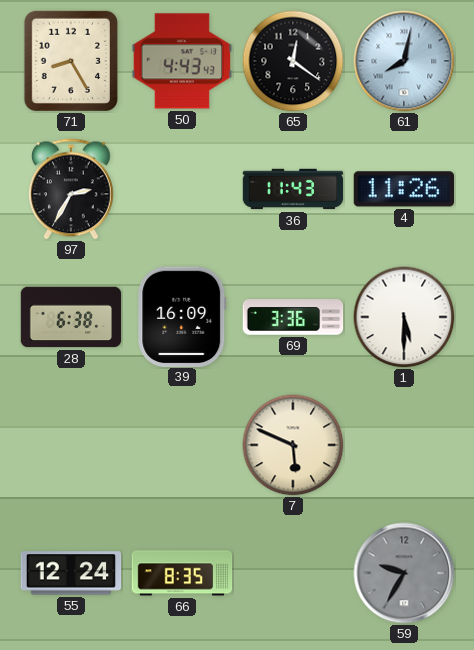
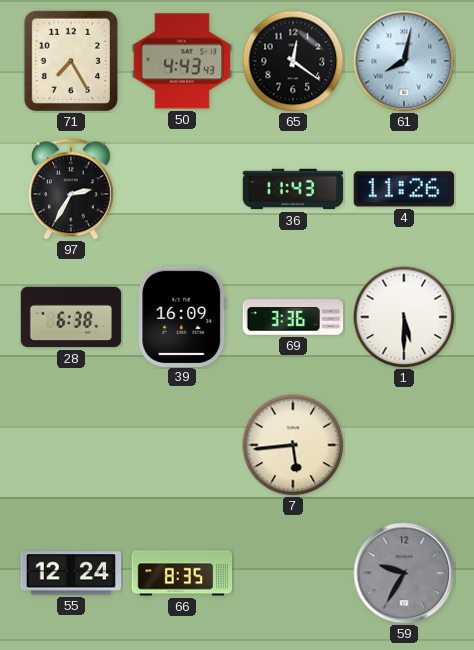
71: 8:25 -> 7:25 (71, 60)
7: 5:49 -> 5:44 (293, 445)
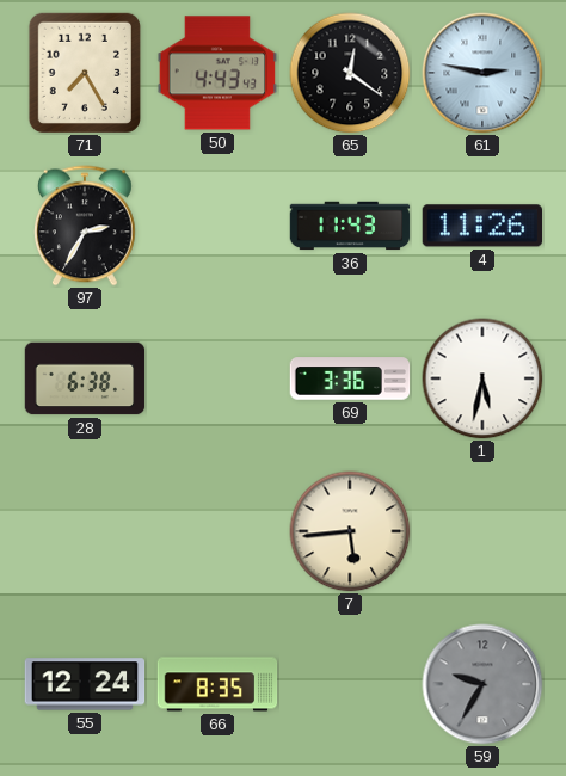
61: 8:02 -> 2:47 (482, 73)
39: 16:09 -> none (182, 316)
1: 5:30 -> 5:32 (482, 378)
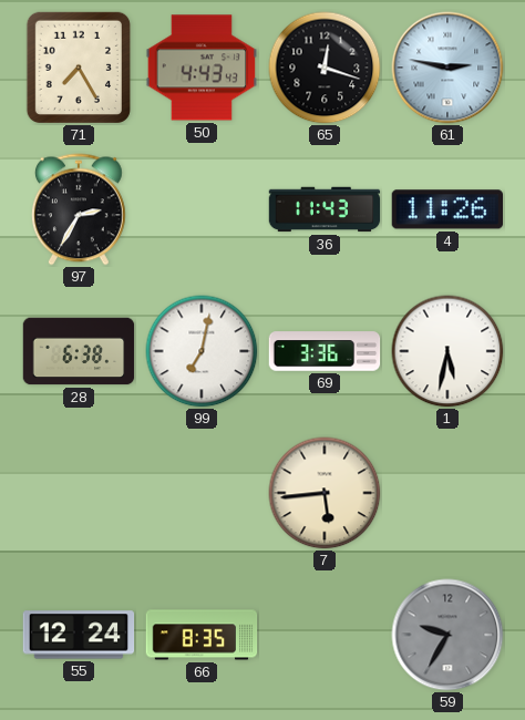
65: 12:21 -> 12:18 (325, 68)
99: none -> 7:02 (202, 351)
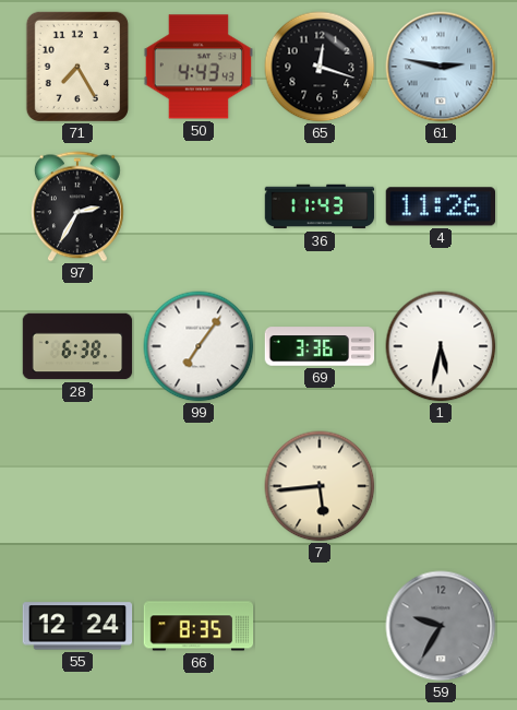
99: 7:02 -> 7:06 (199, 346)
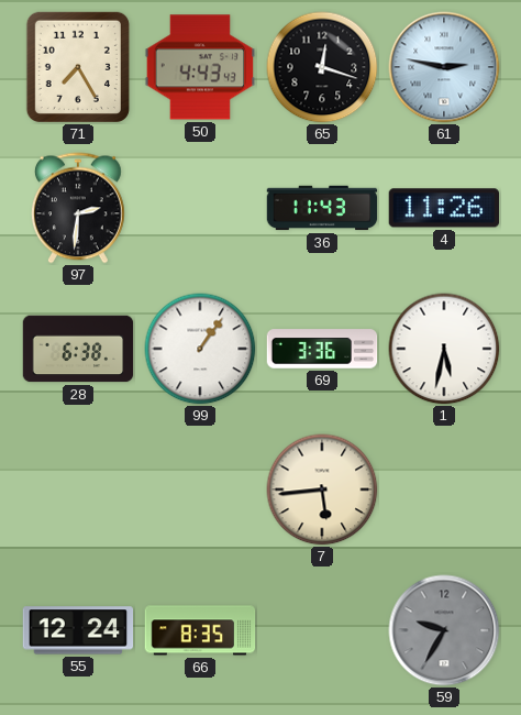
97: 2:35 -> 2:31 (78, 208)
99: 7:06 -> 1:06 (200, 349)
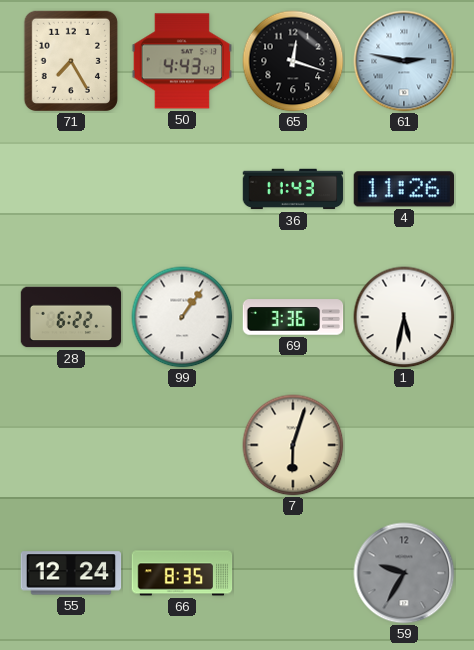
97: 2:31 -> none (78, 208)
28: 6:38 -> 6:22 (71, 317)
7: 5:44 -> 6:03 (293, 445)
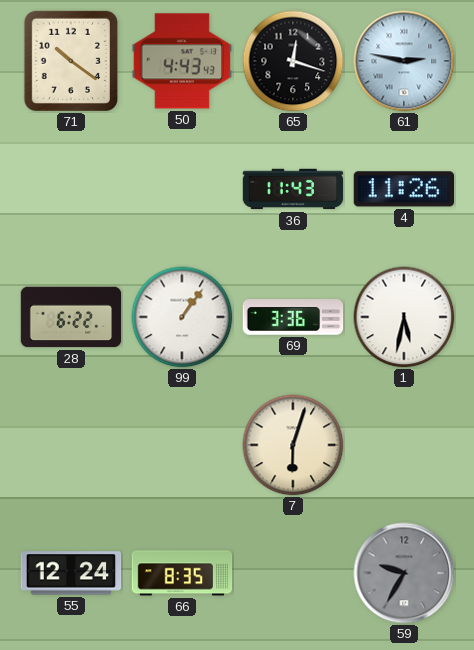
71: 7:25 -> 10:21 (71, 60)
